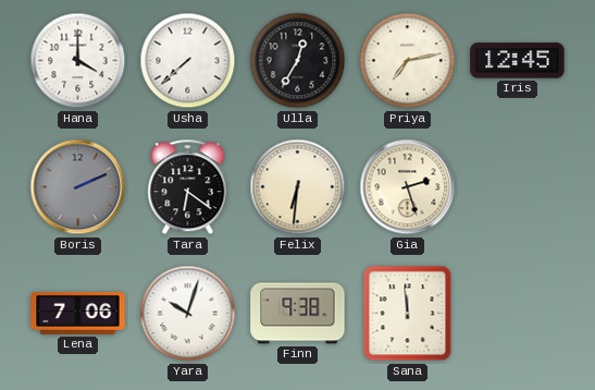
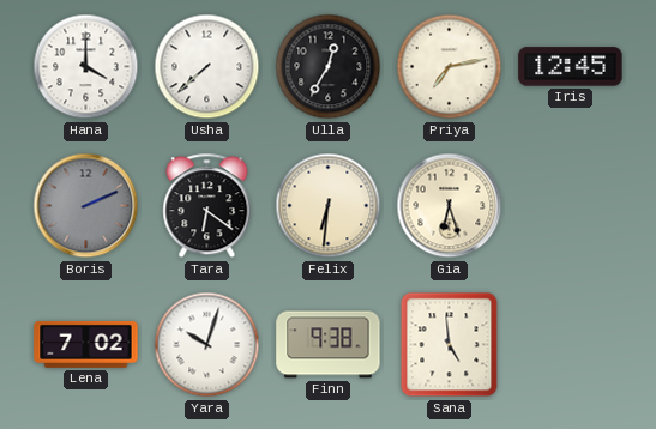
Gia: 2:27 -> 6:27 (450, 206)
Lena: 7:06 -> 7:02 (86, 344)
Sana: 11:59 -> 4:59 (450, 345)
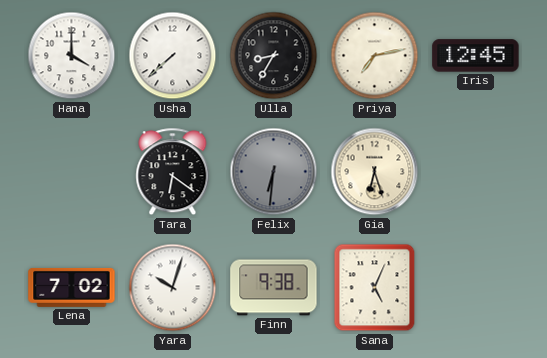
Ulla: 12:35 -> 8:35 (274, 56)
Boris: 2:11 -> none (86, 206)
Felix dial: cream -> grey (274, 172)
Sana: 4:59 -> 5:04 (375, 288)
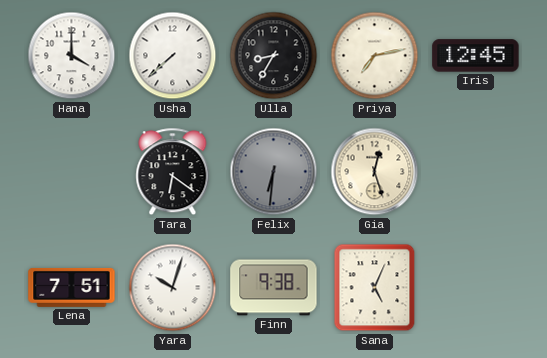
Gia: 6:27 -> 12:27 (375, 172)
Lena: 7:02 -> 7:51 (72, 287)
